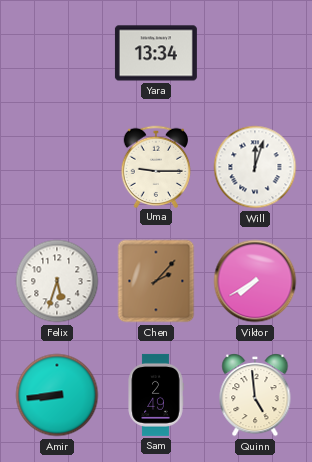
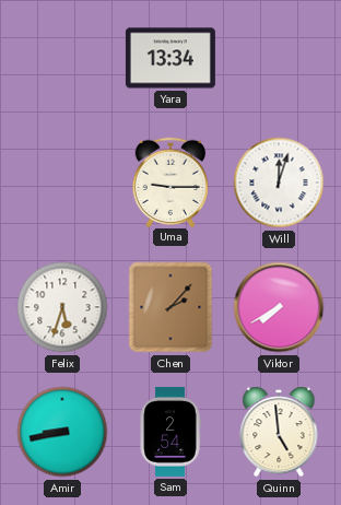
Amir: 8:44 -> 8:43 (62, 432)
Sam: 2:49 -> 2:54 (170, 432)
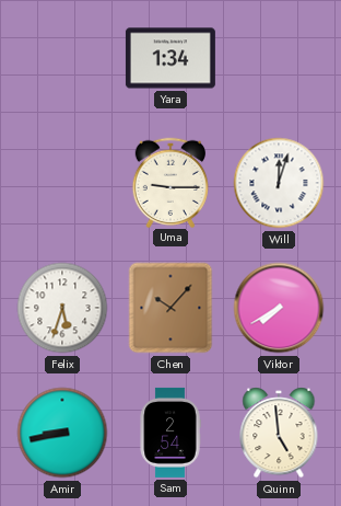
Yara: 13:34 -> 1:34 (170, 58)
Chen: 2:07 -> 10:07 (170, 308)
